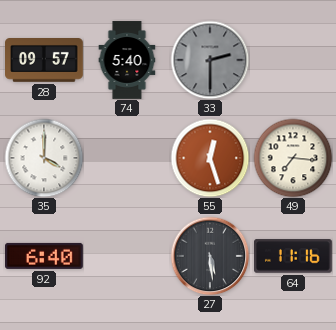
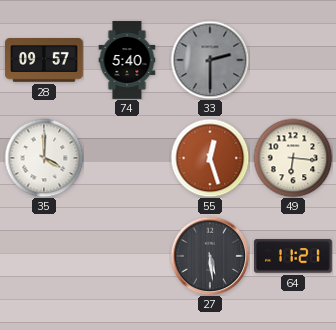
49: 7:16 -> 6:16 (293, 158)
92: 6:40 -> none (45, 256)
64: 11:16 -> 11:21 (294, 256)
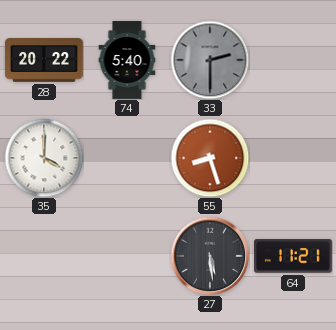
28: 09:57 -> 20:22 (45, 61)
55: 12:27 -> 8:27 (210, 158)
49: 6:16 -> none (293, 158)
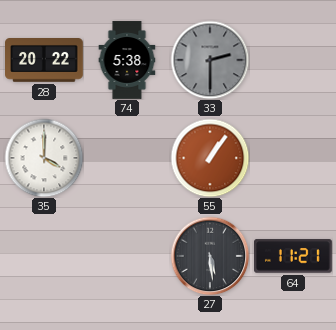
74: 5:40 -> 5:38 (127, 60)
55: 8:27 -> 1:06 (210, 158)
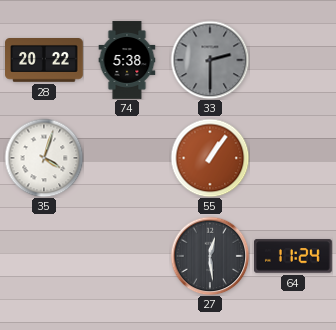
35: 4:00 -> 4:03 (44, 158)
27: 5:29 -> 12:29 (210, 256)
64: 11:21 -> 11:24 (294, 256)
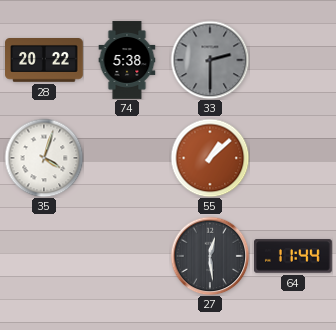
55: 1:06 -> 1:08 (210, 158)
64: 11:24 -> 11:44 (294, 256)
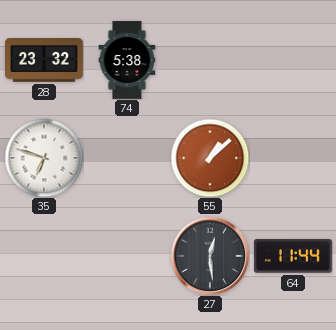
28: 20:22 -> 23:32 (45, 61)
33: 2:30 -> none (210, 60)
35: 4:03 -> 6:48 (44, 158)
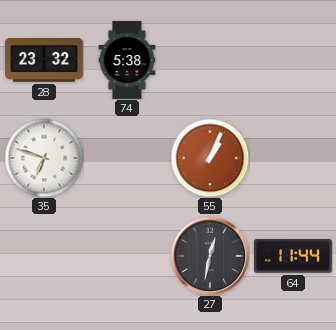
55: 1:08 -> 1:04 (210, 158)
27: 12:29 -> 12:32 (210, 256)
